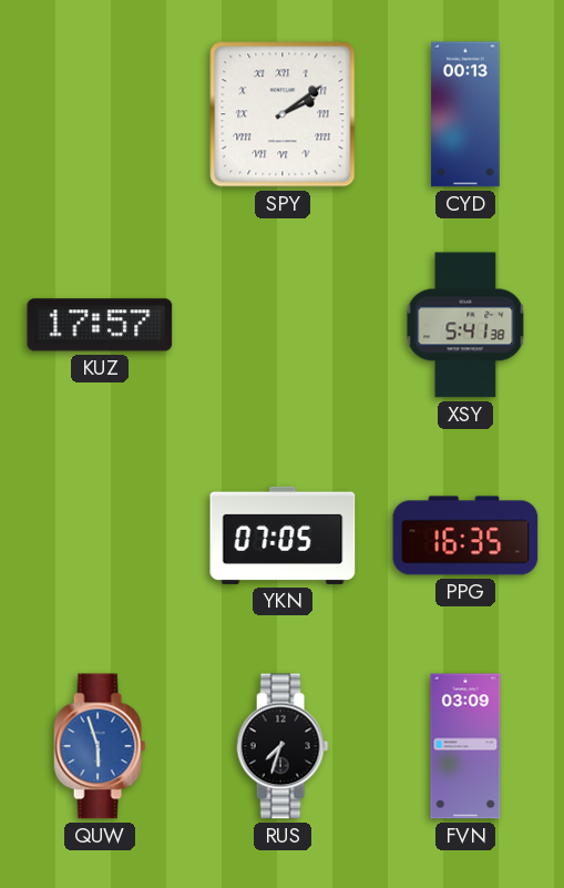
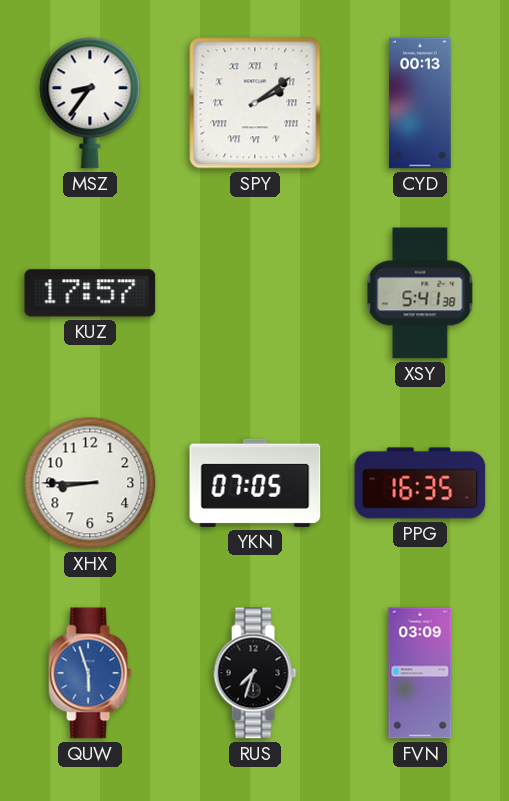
MSZ: none -> 8:36 (90, 103)
XHX: none -> 8:45 (90, 483)
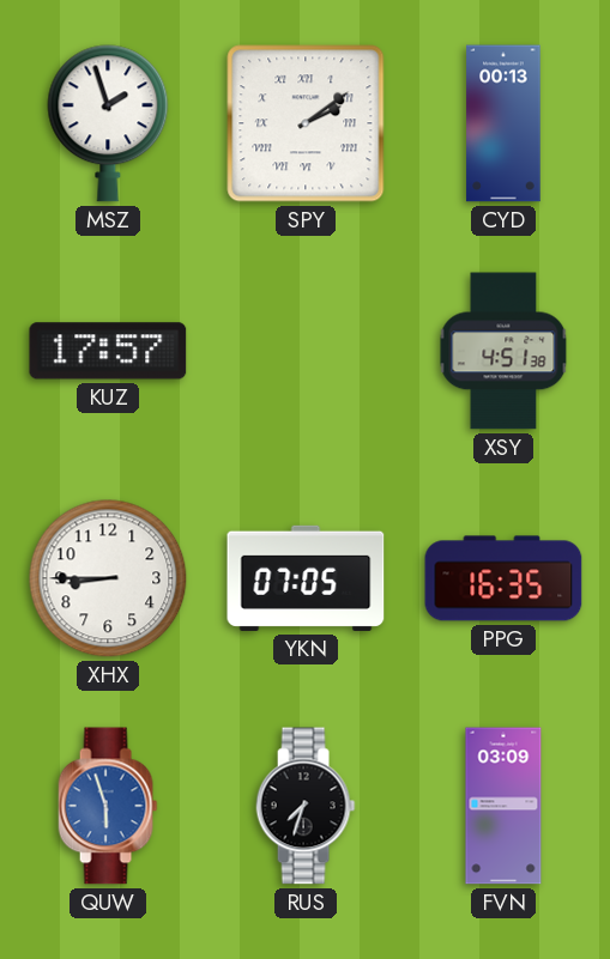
MSZ: 8:36 -> 1:57 (108, 123)
XSY: 5:41 -> 4:51 (503, 351)
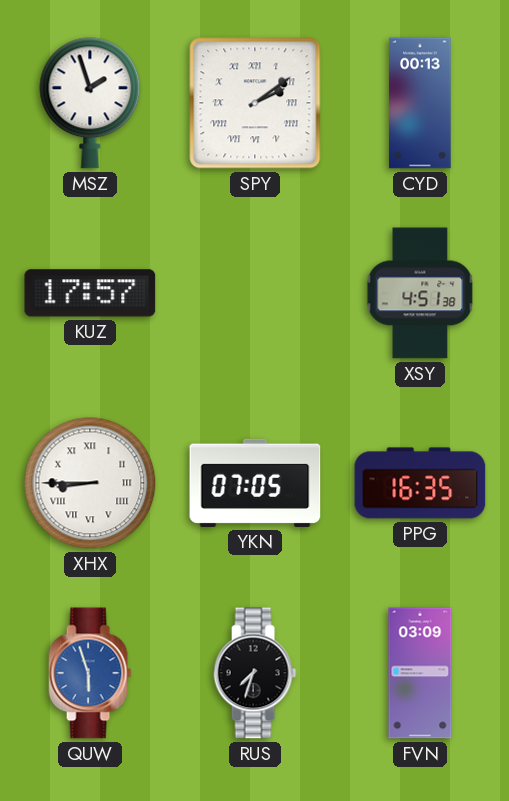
XHX numerals: Arabic -> Roman (90, 483)
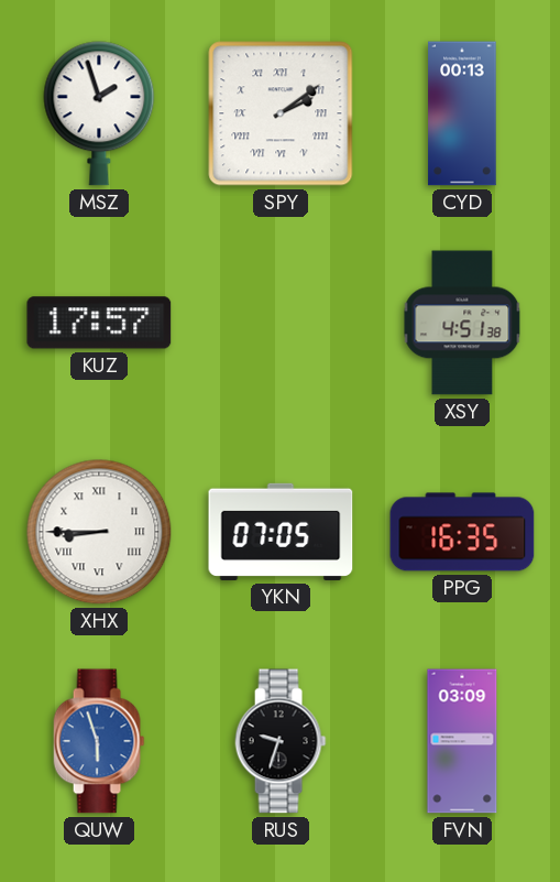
RUS: 7:33 -> 9:33 (281, 741)
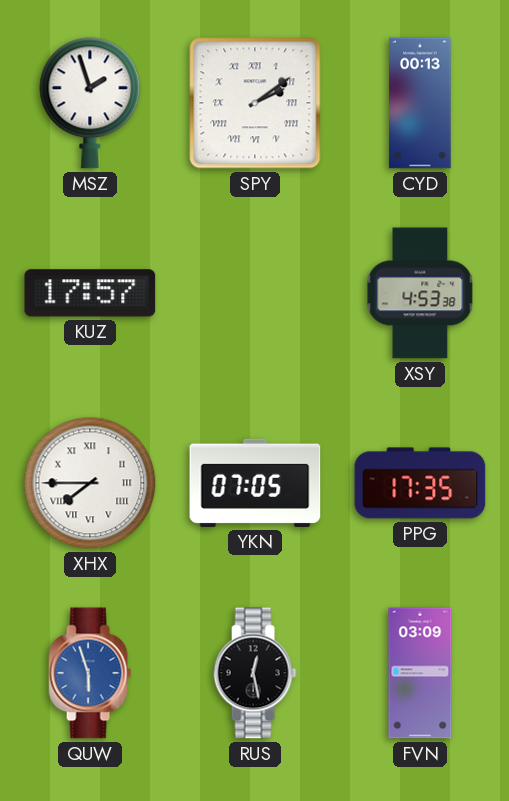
XSY: 4:51 -> 4:53 (420, 293)
XHX: 8:45 -> 7:45 (90, 483)
PPG: 16:35 -> 17:35 (420, 483)
RUS: 9:33 -> 12:28 (255, 673)
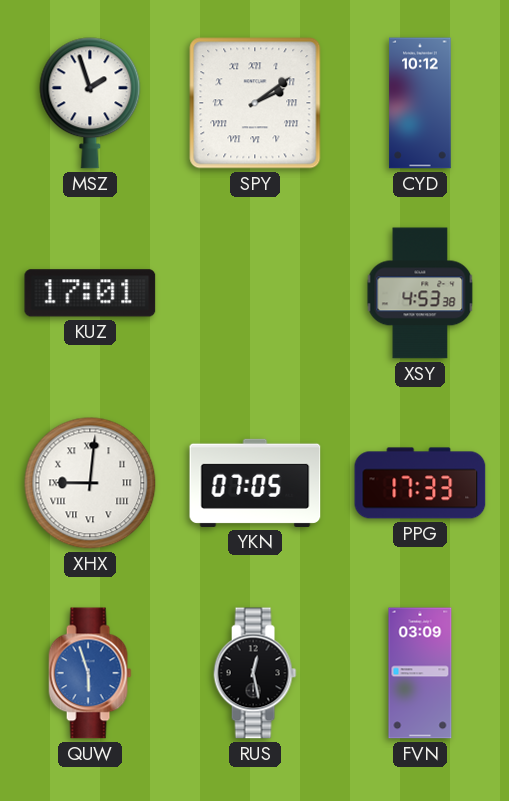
CYD: 00:13 -> 10:12 (420, 103)
KUZ: 17:57 -> 17:01 (90, 293)
XHX: 7:45 -> 9:01 (90, 483)
PPG: 17:35 -> 17:33 (420, 483)
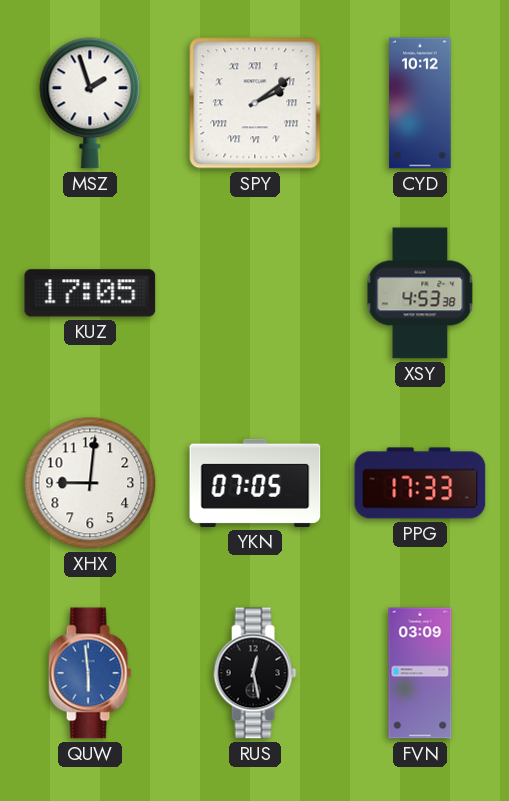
KUZ: 17:01 -> 17:05 (90, 293)
XHX numerals: Roman -> Arabic (90, 483)
QUW: 5:57 -> 5:59 (90, 673)
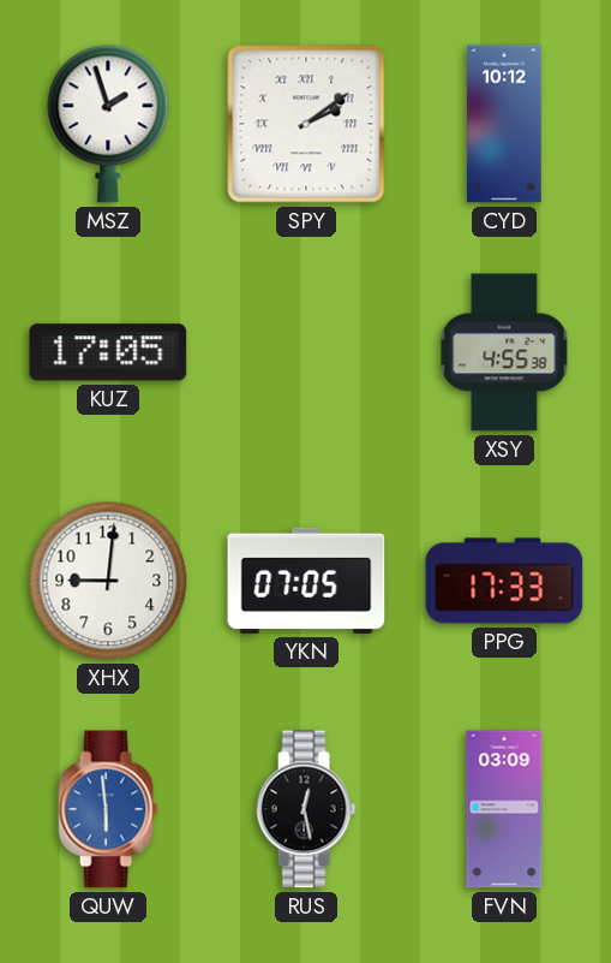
XSY: 4:53 -> 4:55 (504, 352)
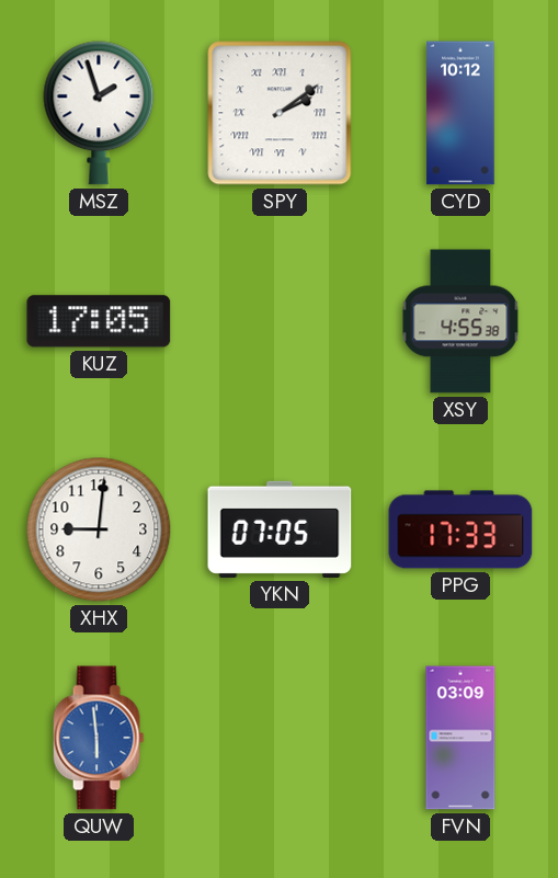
RUS: 12:28 -> none (306, 809)
